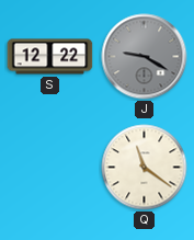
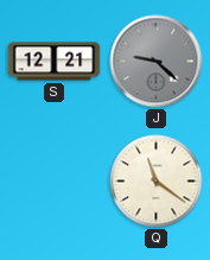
S: 12:22 -> 12:21 (55, 62)
J: 9:20 -> 9:22 (157, 62)
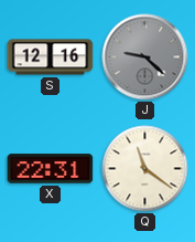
S: 12:21 -> 12:16 (51, 57)
X: none -> 22:31 (51, 169)
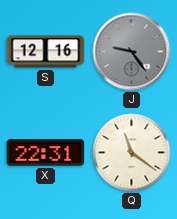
J: 9:22 -> 9:24 (132, 52)
